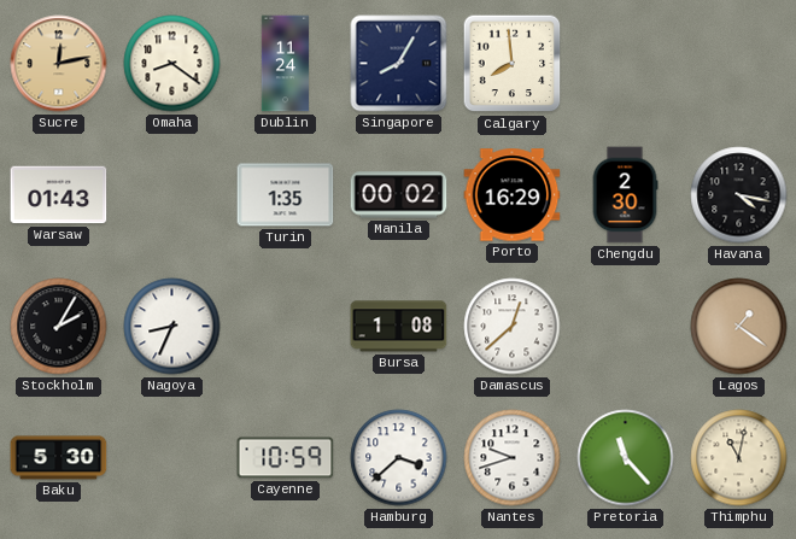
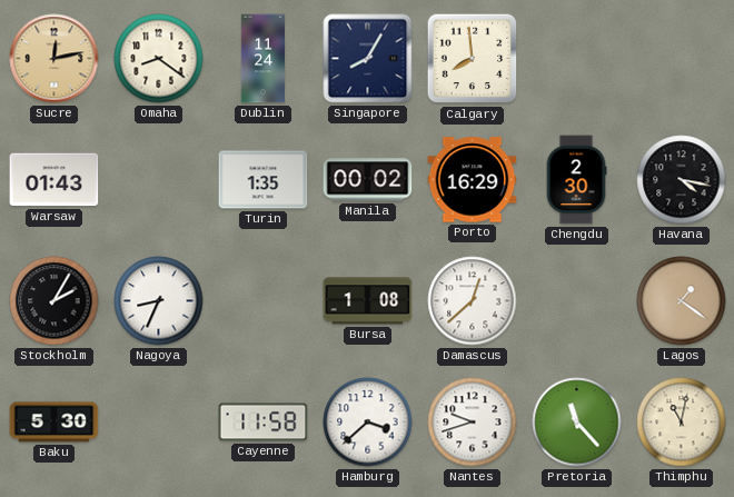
Cayenne: 10:59 -> 11:58 (264, 423)
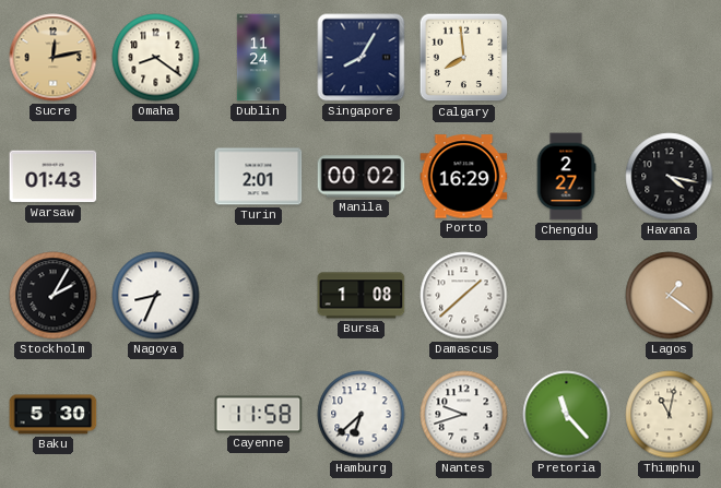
Turin: 1:35 -> 2:01 (259, 177)
Chengdu: 2:30 -> 2:27 (566, 177)
Damascus: 12:38 -> 1:38 (464, 296)
Hamburg: 3:38 -> 6:38 (362, 415)
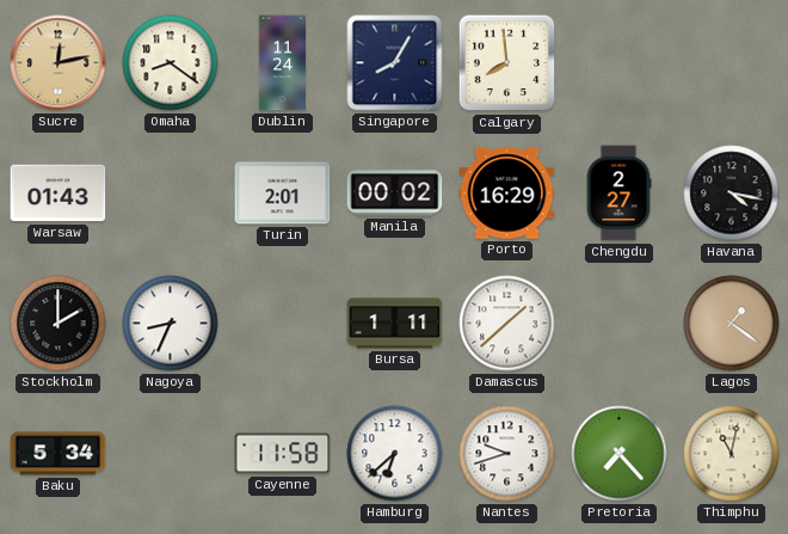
Stockholm: 2:05 -> 2:00 (59, 324)
Bursa: 1:08 -> 1:11 (395, 324)
Baku: 5:30 -> 5:34 (59, 454)
Pretoria: 11:23 -> 7:23 (620, 454)
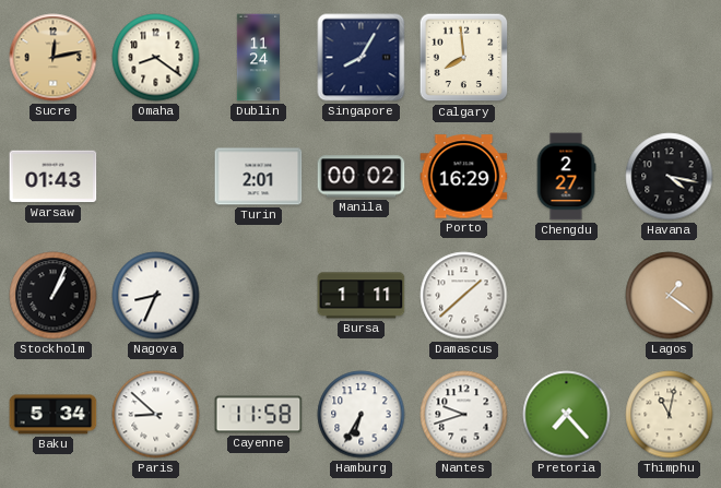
Stockholm: 2:00 -> 1:04 (54, 296)
Paris: none -> 8:52 (156, 415)
Hamburg: 6:38 -> 6:35 (362, 415)
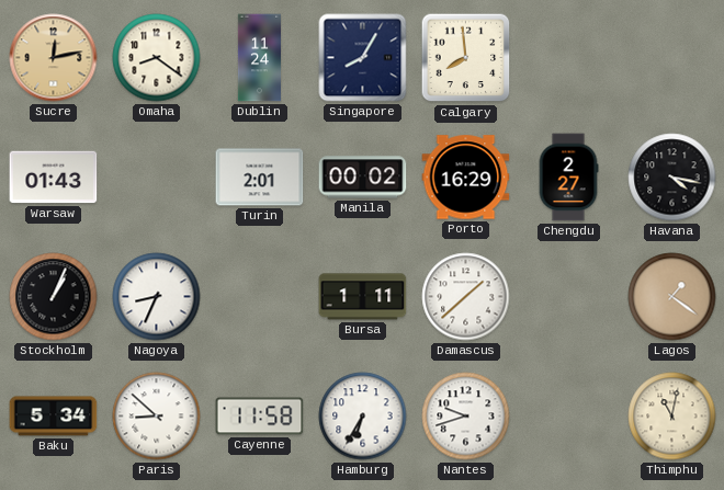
Pretoria: 7:23 -> none (567, 415)
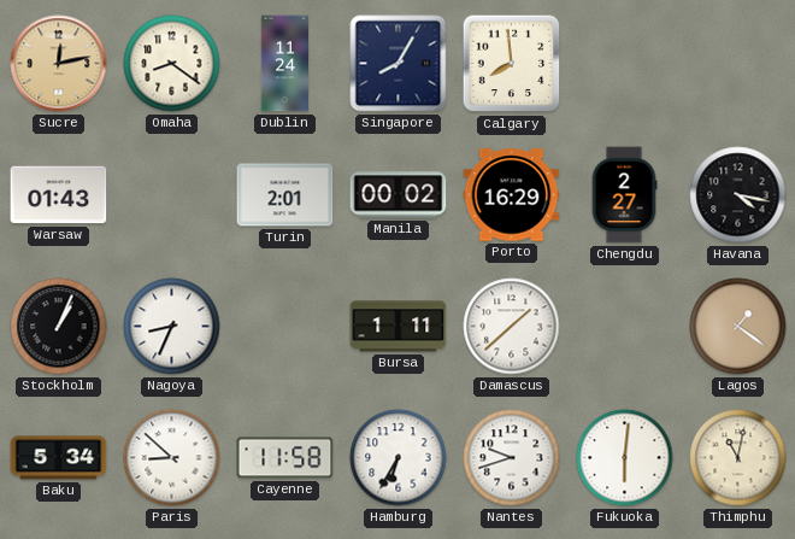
Fukuoka: none -> 6:01 (625, 458)
